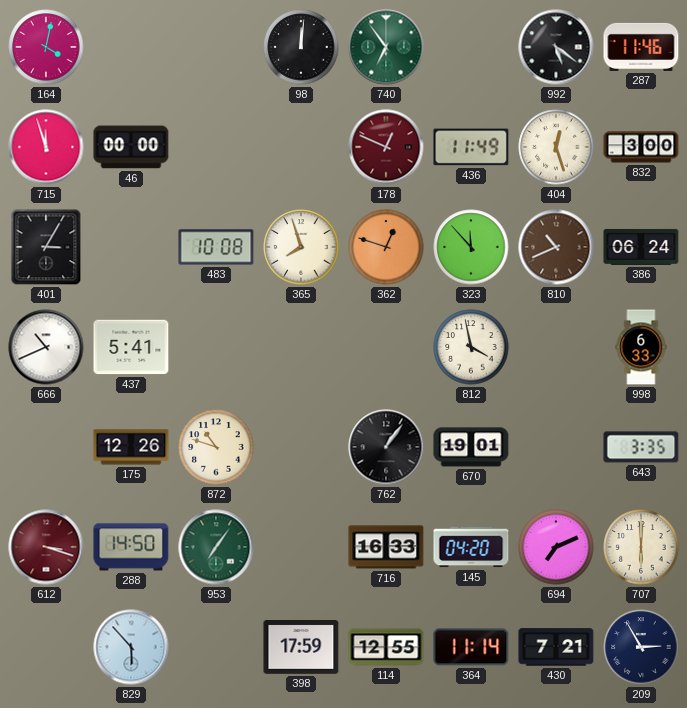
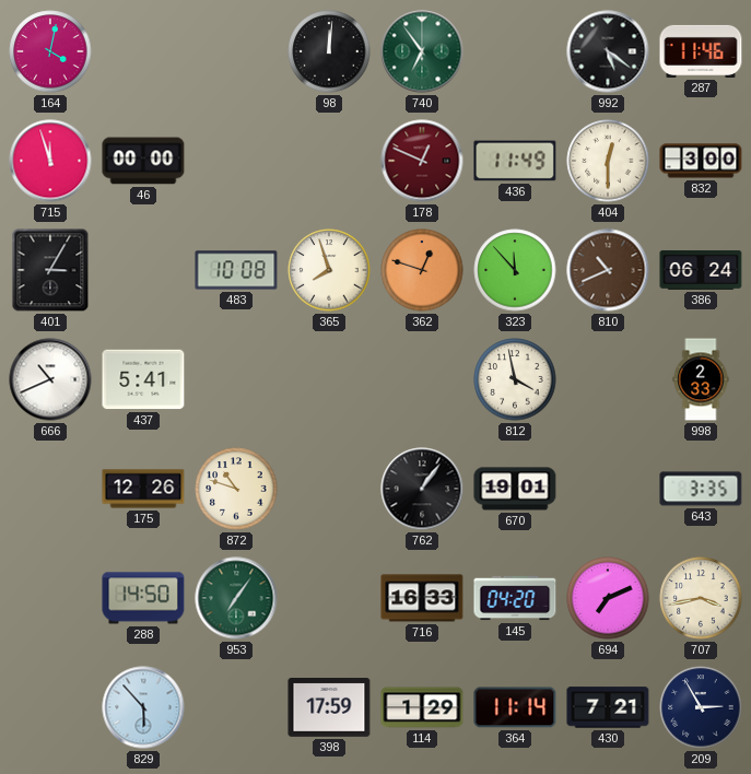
404: 12:27 -> 12:30 (608, 161)
998: 6:33 -> 2:33 (701, 379)
612: 3:18 -> none (46, 547)
707: 6:00 -> 3:43 (701, 598)
114: 12:55 -> 1:29 (422, 707)
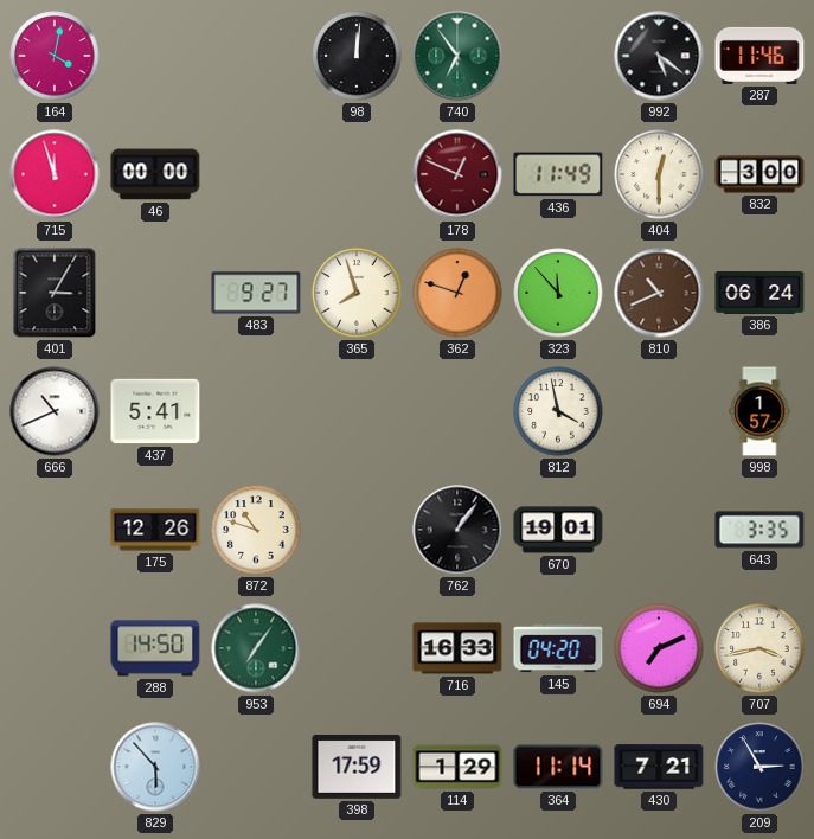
483: 10:08 -> 9:27 (256, 293)
998: 2:33 -> 1:57 (759, 411)
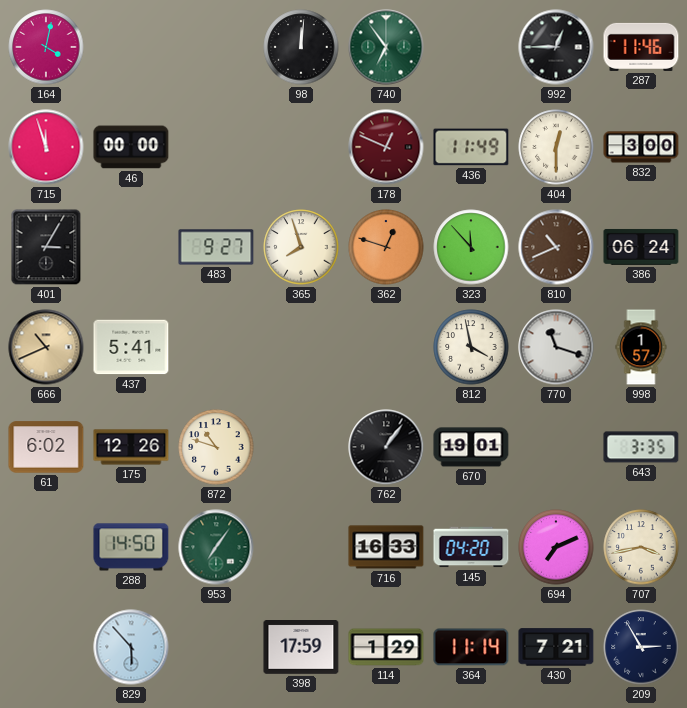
992: 5:21 -> 12:45 (556, 47)
666 dial: white -> champagne (46, 347)
770: none -> 11:18 (556, 347)
61: none -> 6:02 (46, 447)
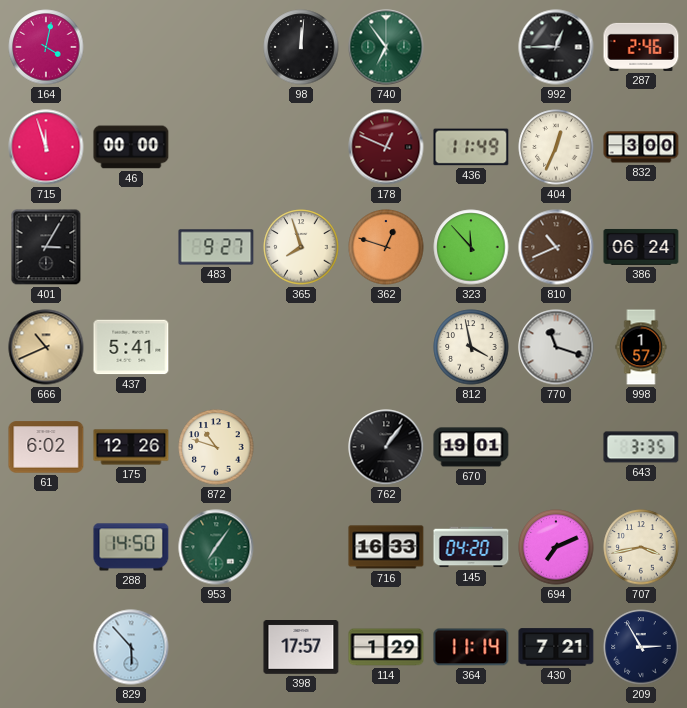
287: 11:46 -> 2:46 (641, 47)
404: 12:30 -> 12:34 (556, 147)
398: 17:59 -> 17:57 (301, 647)
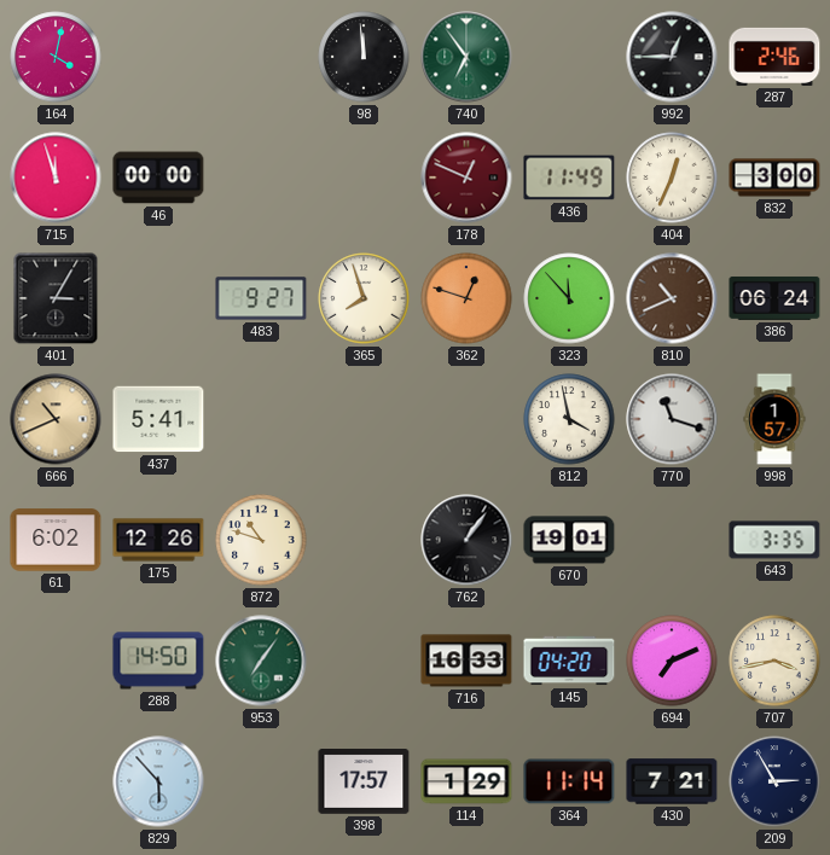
98: 12:01 -> 11:59 (364, 57)
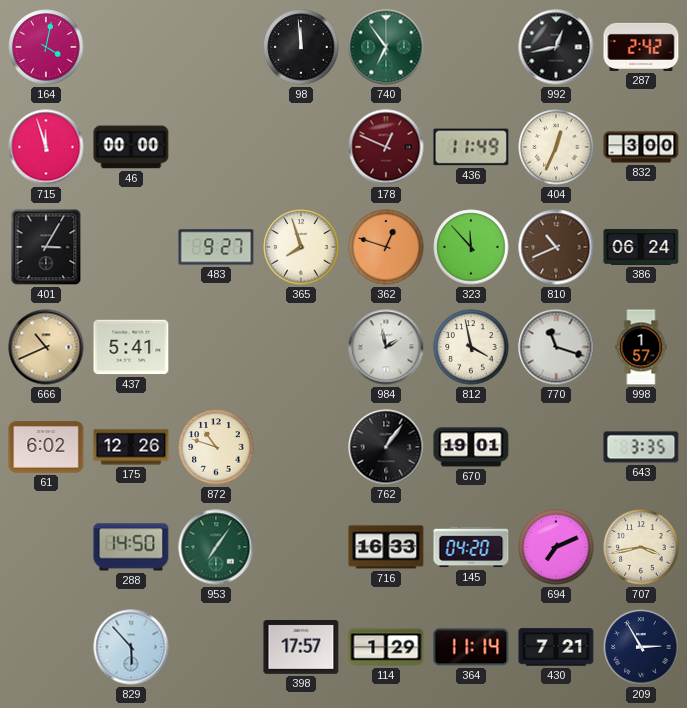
992: 12:45 -> 12:43 (556, 47)
287: 2:46 -> 2:42 (641, 47)
984: none -> 1:58 (386, 347)
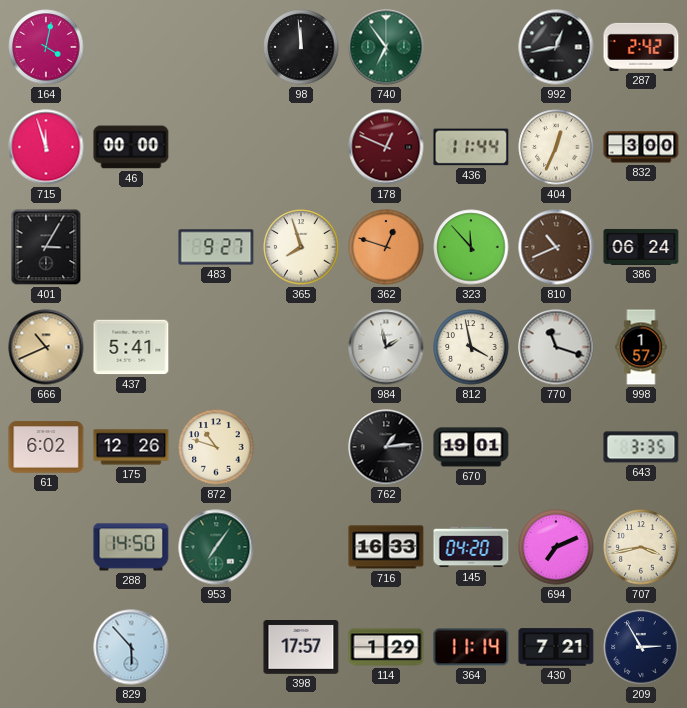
436: 11:49 -> 11:44 (471, 147)
762: 1:06 -> 1:14 (386, 447)
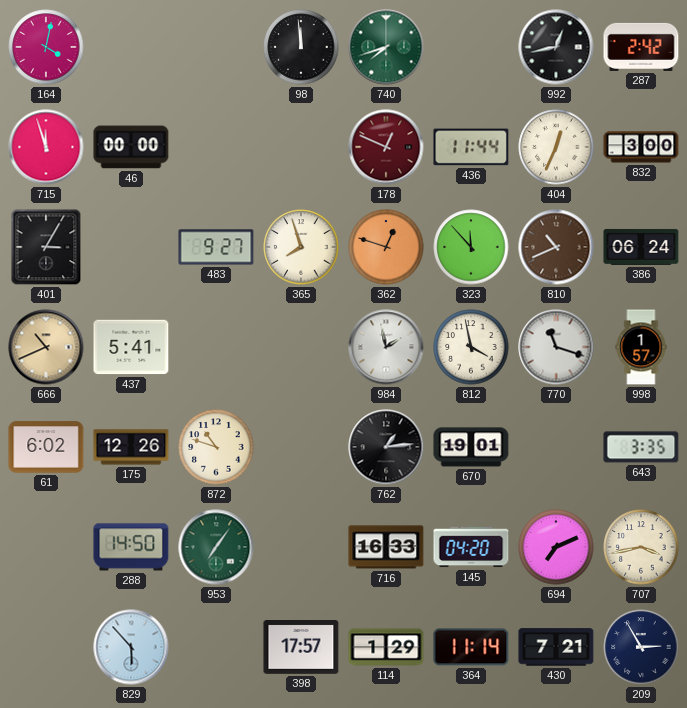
740: 6:54 -> 7:42 (386, 47)
